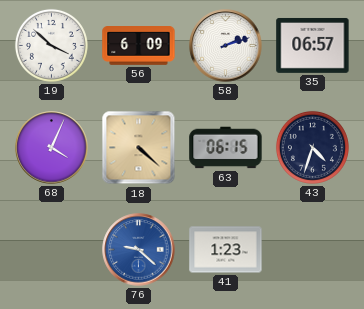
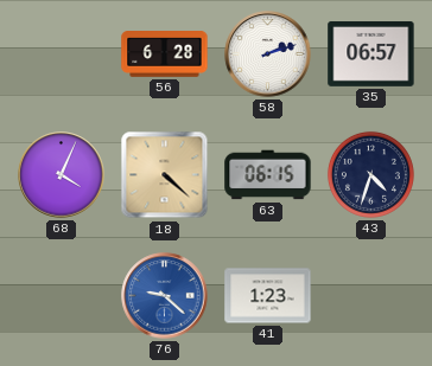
19: 3:52 -> none (51, 45)
56: 6:09 -> 6:28 (165, 54)
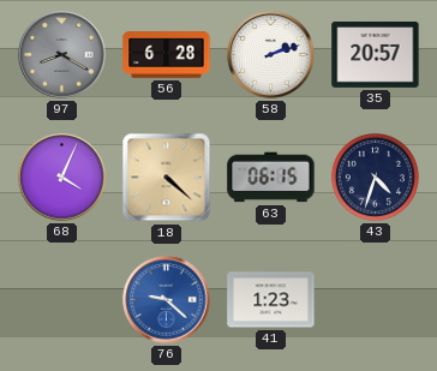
97: none -> 8:20 (62, 55)
35: 06:57 -> 20:57 (376, 54)
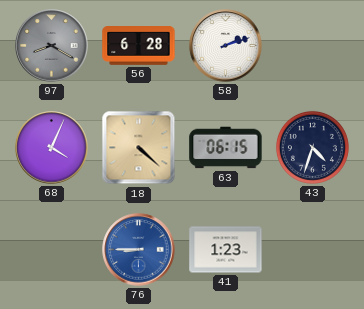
35: 20:57 -> none (376, 54)
76: 9:22 -> 8:45 (139, 250)
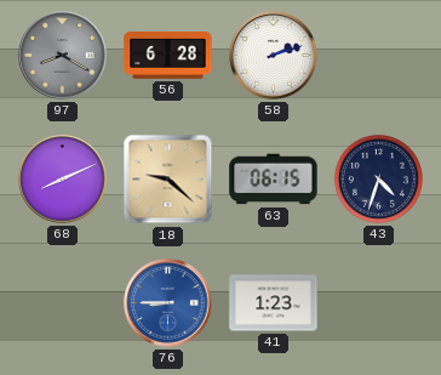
68: 4:04 -> 8:11 (63, 180)
18: 4:22 -> 9:22 (168, 180)
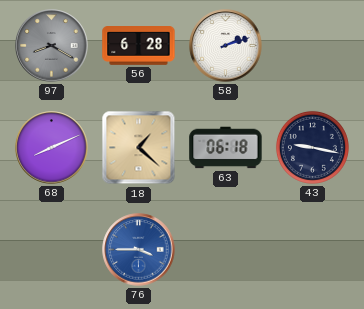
18: 9:22 -> 1:22 (139, 148)
63: 06:15 -> 06:18 (226, 148)
43: 4:33 -> 9:17 (312, 147)
76: 8:45 -> 3:45 (139, 250)
41: 1:23 -> none (274, 303)
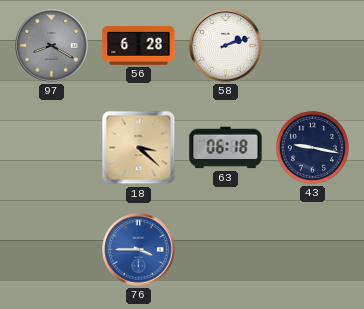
68: 8:11 -> none (52, 148)
18: 1:22 -> 3:22 (139, 148)
